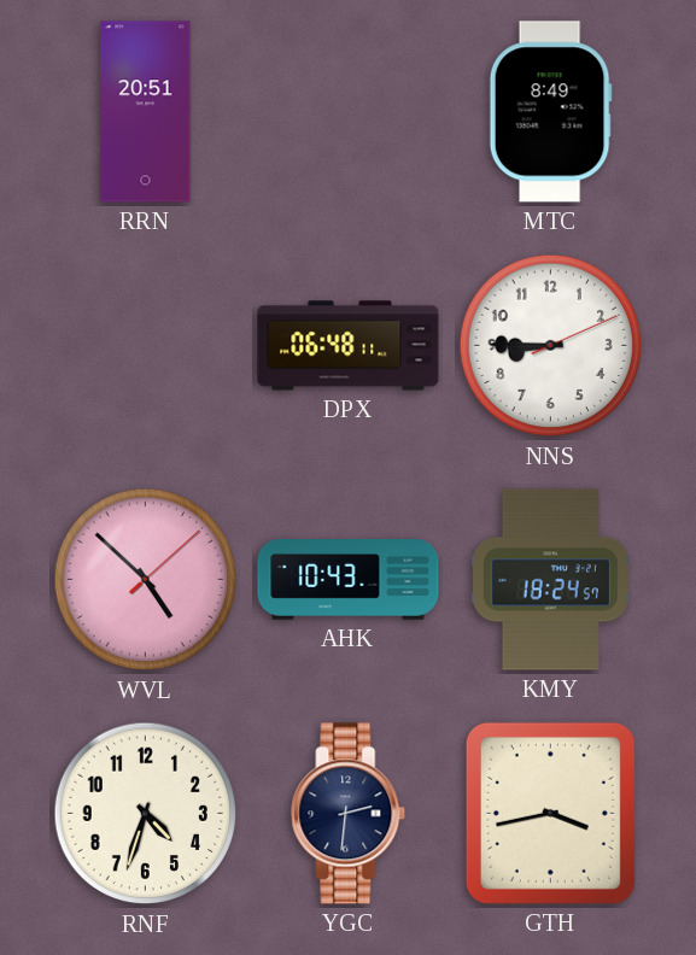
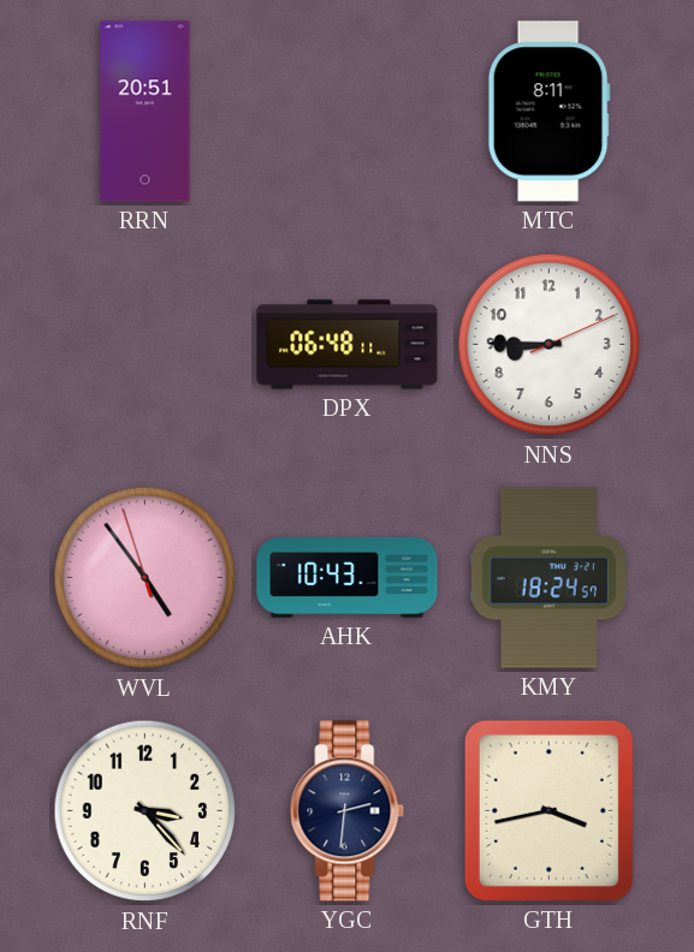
MTC: 8:49 -> 8:11 (548, 112)
WVL: 4:52 -> 4:53 (146, 578)
RNF: 4:33 -> 3:23 (146, 811)
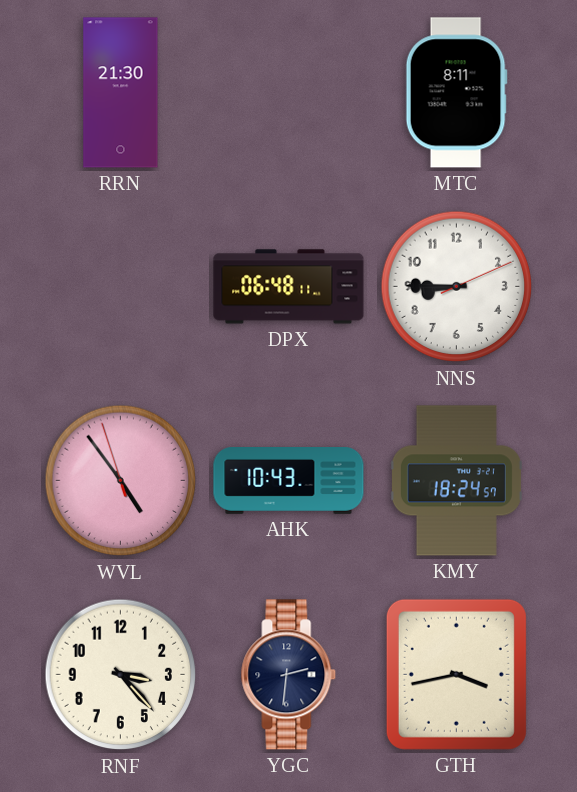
RRN: 20:51 -> 21:30 (121, 93)
